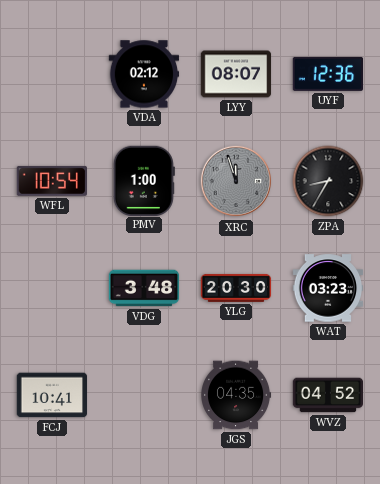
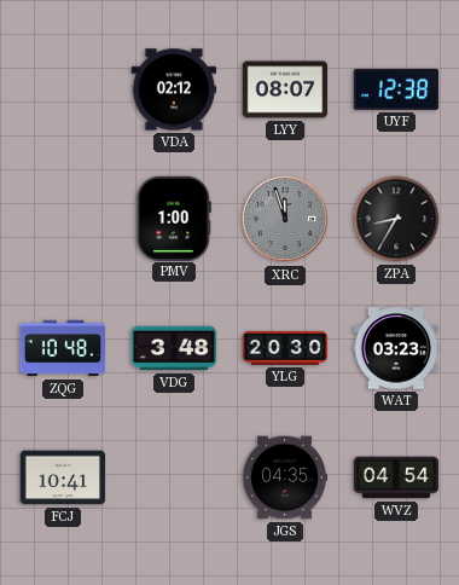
UYF: 12:36 -> 12:38 (396, 89)
WFL: 10:54 -> none (51, 181)
ZQG: none -> 10:48 (63, 348)
WVZ: 04:52 -> 04:54 (396, 477)
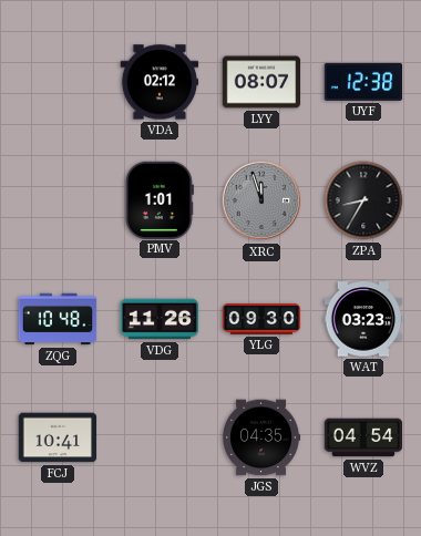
PMV: 1:00 -> 1:01 (160, 199)
VDG: 3:48 -> 11:26 (160, 319)
YLG: 20:30 -> 09:30 (261, 319)
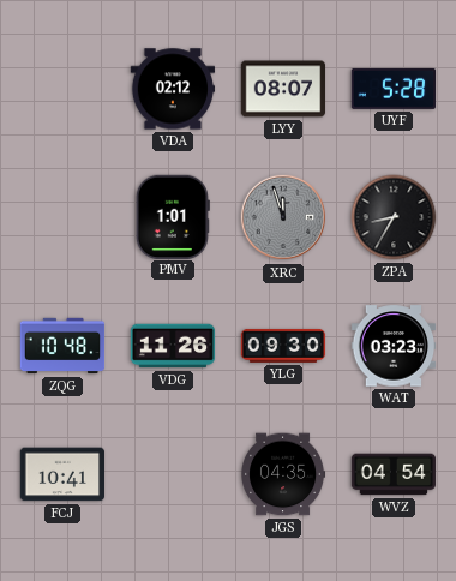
UYF: 12:38 -> 5:28 (394, 89)
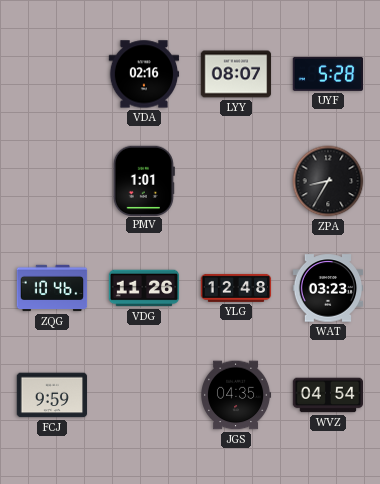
VDA: 02:12 -> 02:16 (144, 74)
XRC: 11:57 -> none (283, 217)
ZQG: 10:48 -> 10:46 (52, 288)
YLG: 09:30 -> 12:48 (236, 288)
FCJ: 10:41 -> 9:59 (52, 395)
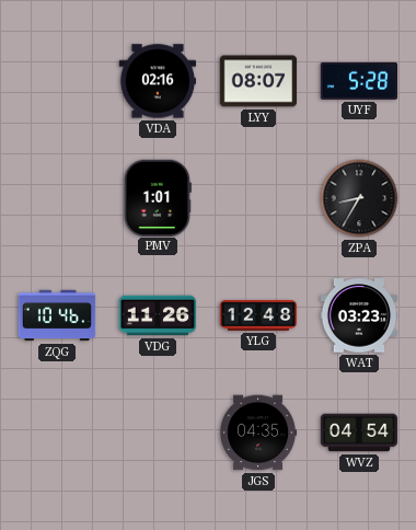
FCJ: 9:59 -> none (52, 395)
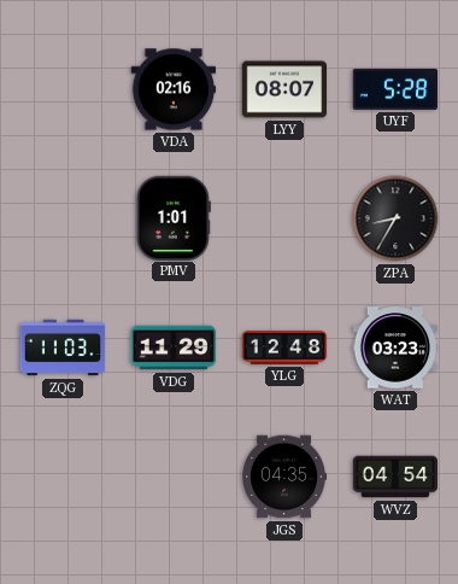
ZQG: 10:46 -> 11:03 (63, 348)
VDG: 11:26 -> 11:29 (174, 348)
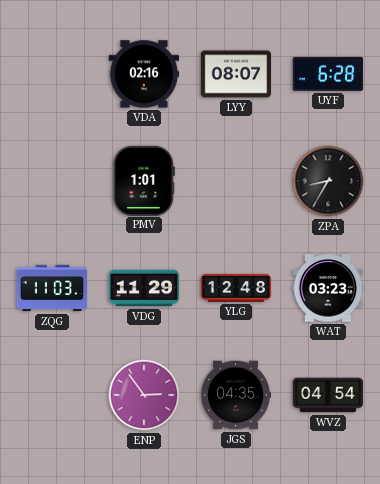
UYF: 5:28 -> 6:28 (328, 74)
ENP: none -> 2:54 (144, 395)
